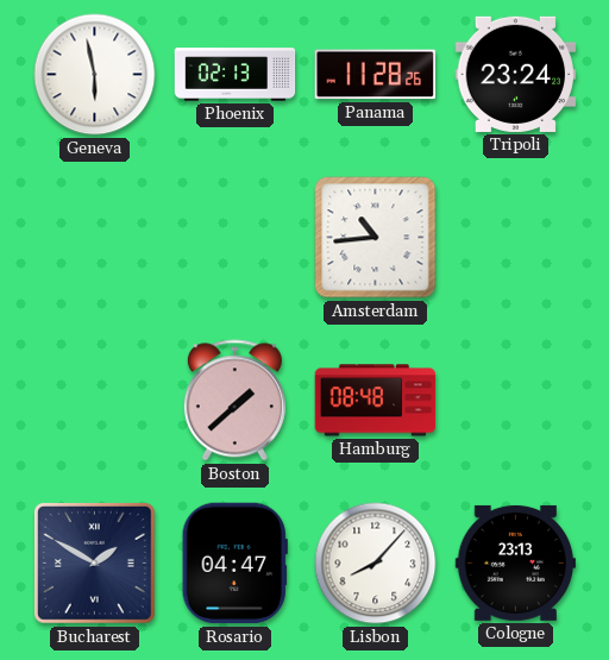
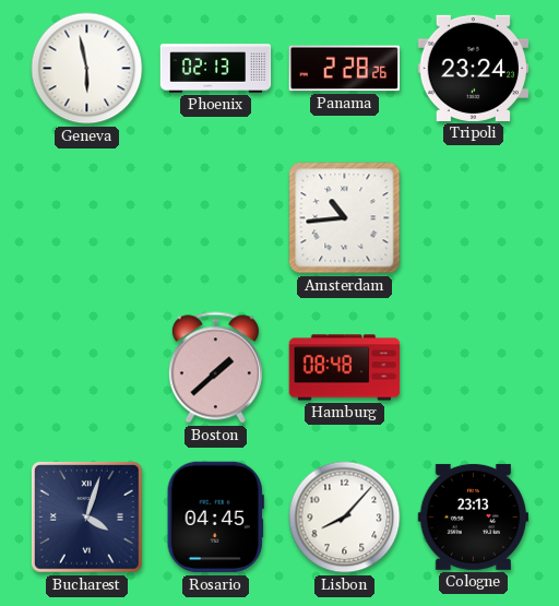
Panama: 11:28 -> 2:28 (344, 69)
Bucharest: 1:50 -> 4:03 (87, 518)
Rosario: 04:47 -> 04:45 (215, 518)
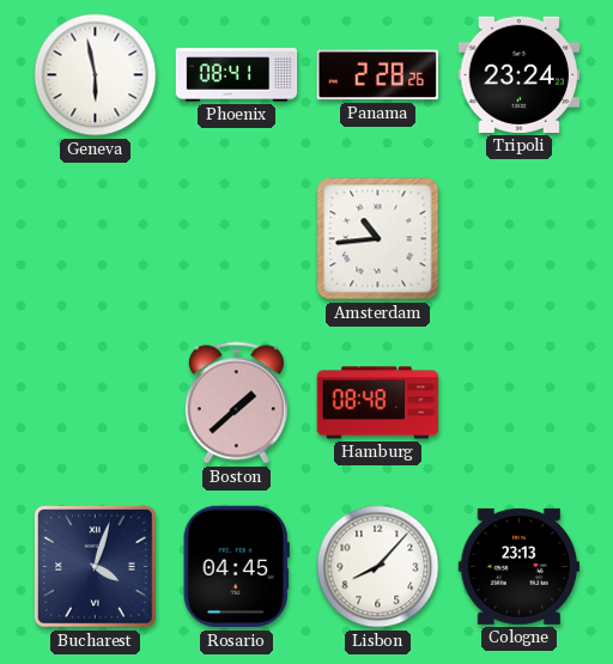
Phoenix: 02:13 -> 08:41 (237, 75)
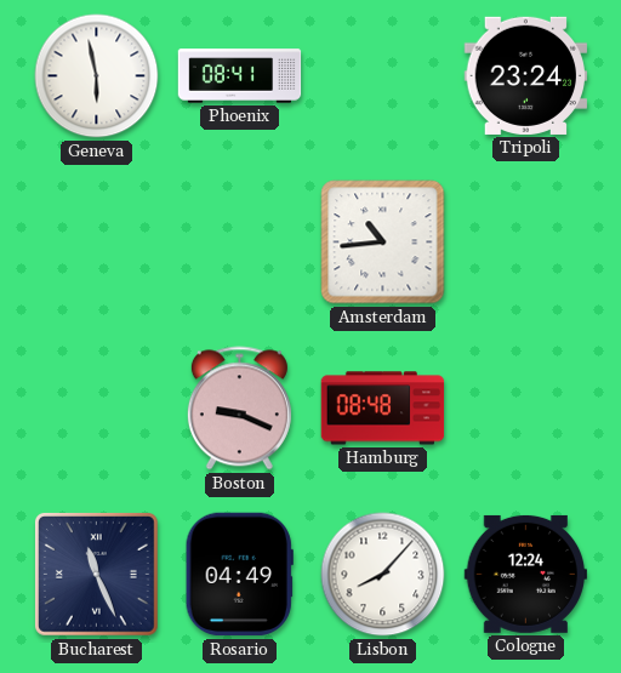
Panama: 2:28 -> none (377, 75)
Boston: 1:38 -> 9:19 (239, 409)
Bucharest: 4:03 -> 11:26 (97, 575)
Rosario: 04:45 -> 04:49 (239, 575)
Cologne: 23:13 -> 12:24 (526, 574)
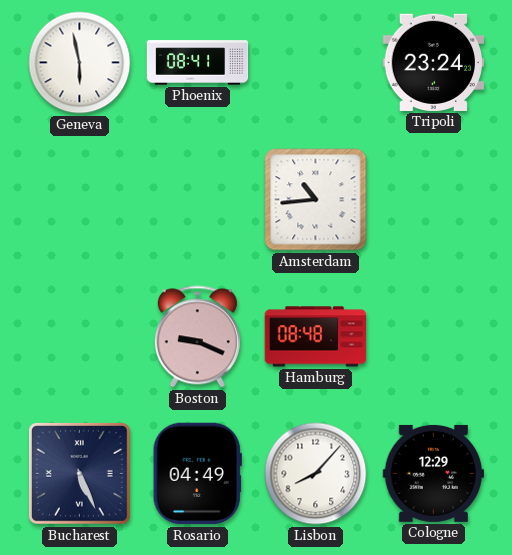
Bucharest: 11:26 -> 5:26 (80, 474)
Cologne: 12:24 -> 12:29 (434, 473)
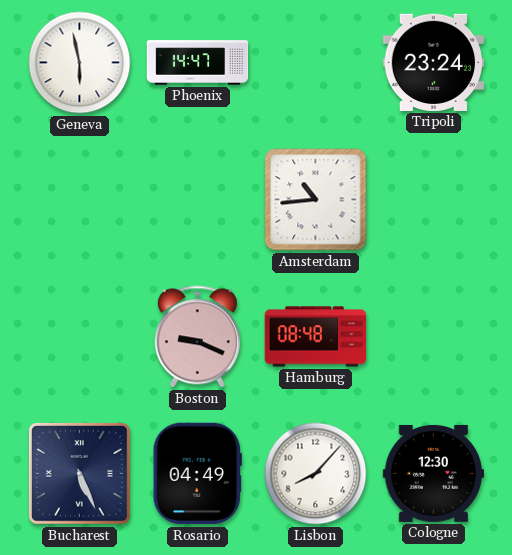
Phoenix: 08:41 -> 14:47 (198, 63)
Cologne: 12:29 -> 12:30 (434, 473)
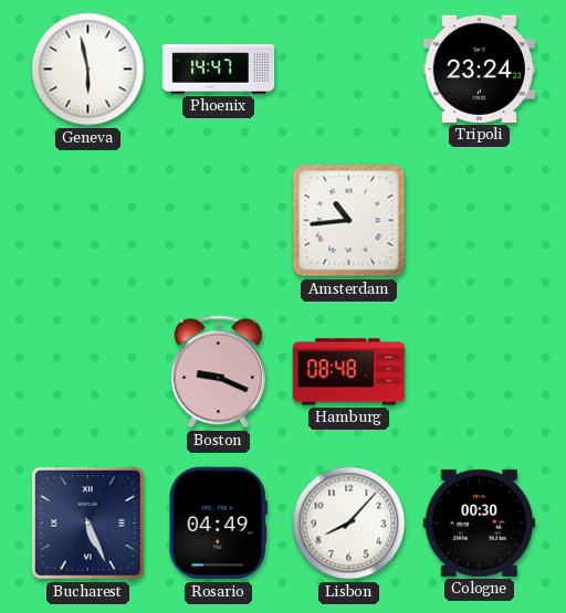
Cologne: 12:30 -> 00:30 (480, 522)
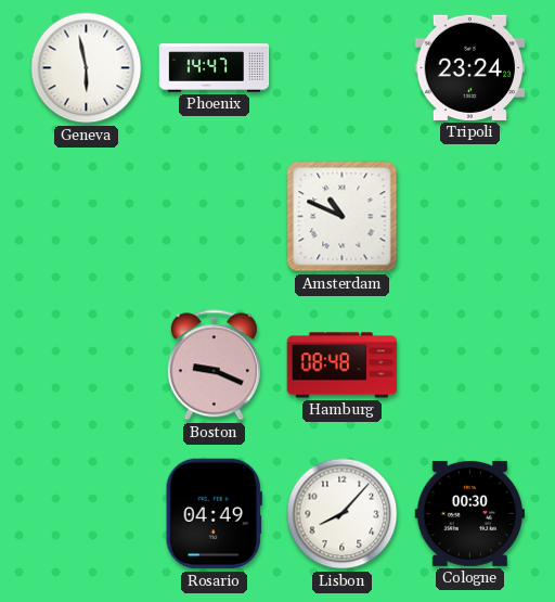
Amsterdam: 10:44 -> 10:49 (343, 217)
Bucharest: 5:26 -> none (88, 524)
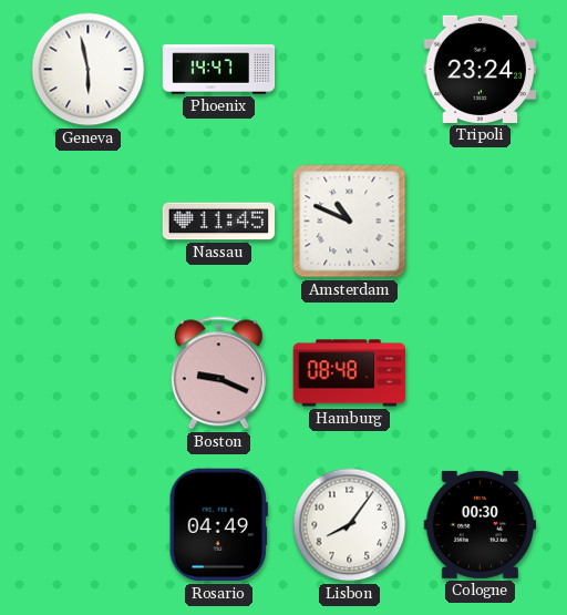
Nassau: none -> 11:45 (219, 222)
Lisbon: 8:07 -> 8:06 (350, 525)
